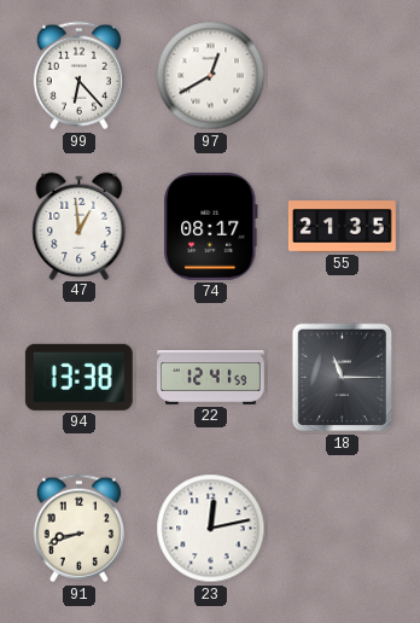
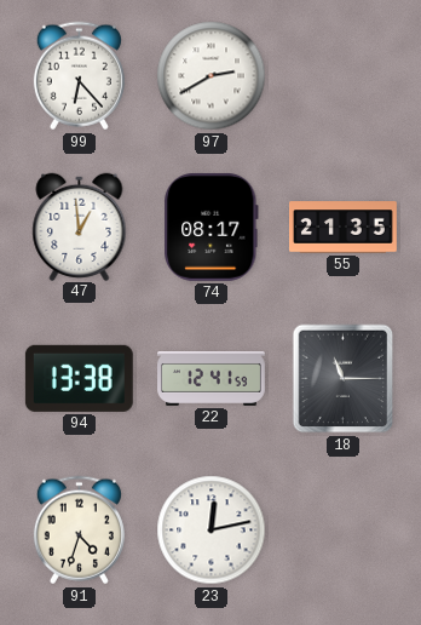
97: 12:40 -> 2:40 (212, 76)
91: 8:42 -> 4:33 (79, 531)
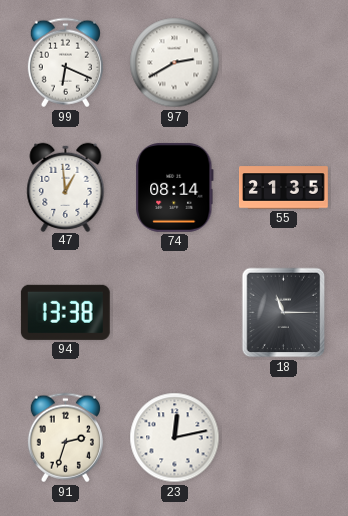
99: 6:23 -> 6:19 (65, 63)
74: 08:17 -> 08:14 (175, 187)
22: 12:41 -> none (212, 379)
91: 4:33 -> 2:33 (65, 438)
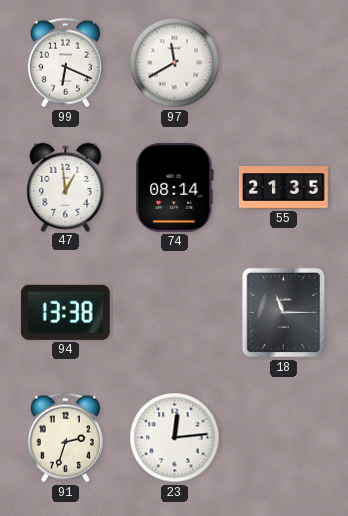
97: 2:40 -> 11:40 (175, 63)
23: 12:13 -> 12:14 (175, 438)
